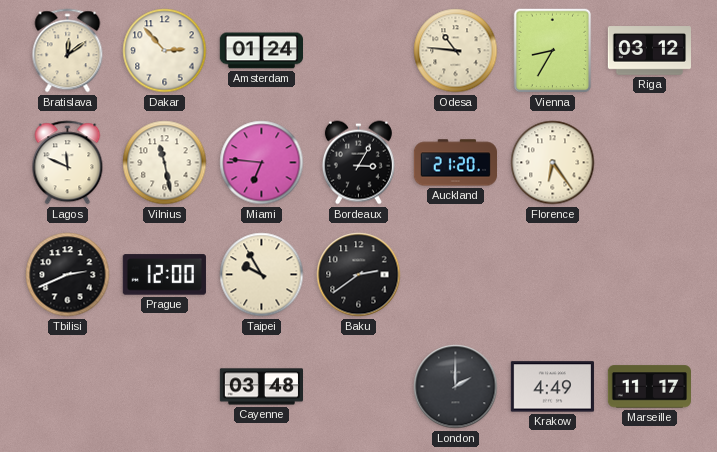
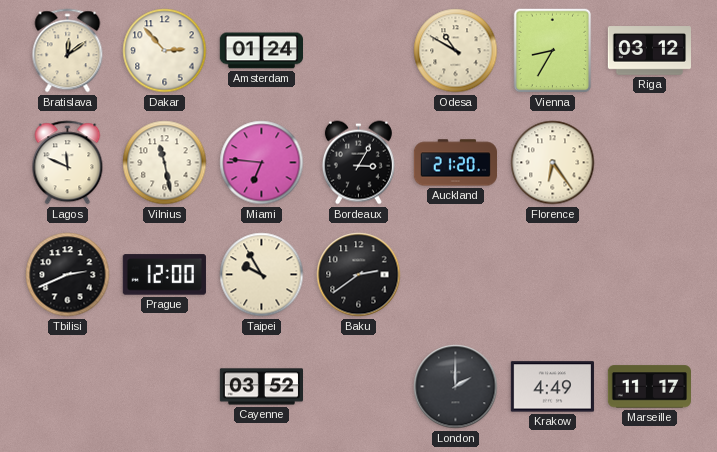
Odesa: 10:46 -> 10:50 (456, 51)
Cayenne: 03:48 -> 03:52 (262, 387)
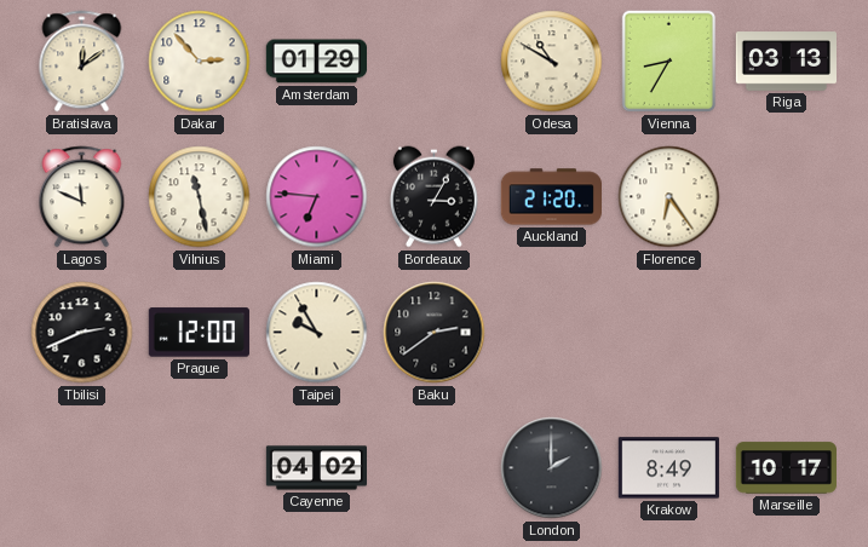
Amsterdam: 01:24 -> 01:29 (316, 62)
Riga: 03:12 -> 03:13 (786, 62)
Cayenne: 03:52 -> 04:02 (317, 468)
Krakow: 4:49 -> 8:49 (668, 468)
Marseille: 11:17 -> 10:17 (786, 468)
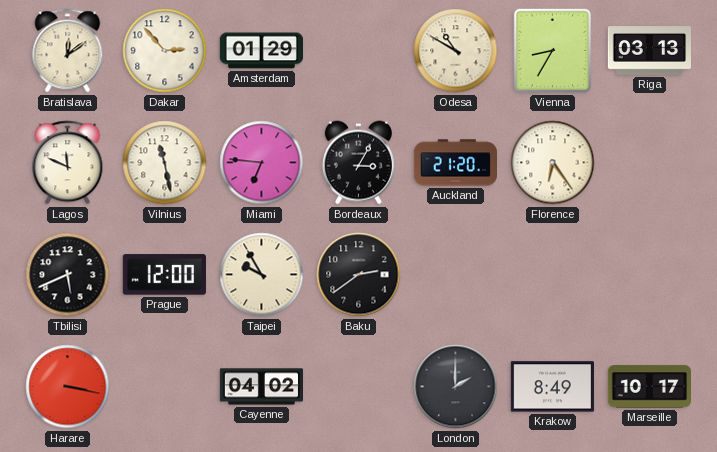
Tbilisi: 2:41 -> 5:41 (68, 275)
Harare: none -> 3:17 (68, 387)
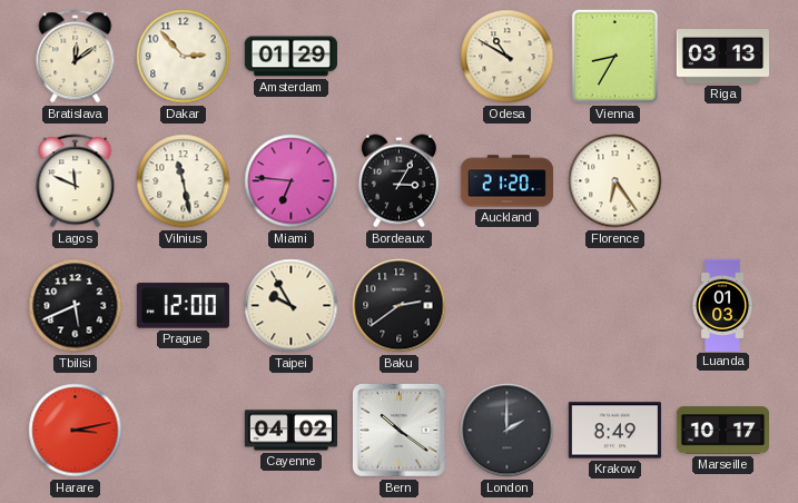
Luanda: none -> 01:03 (722, 305)
Harare: 3:17 -> 3:13 (76, 431)
Bern: none -> 10:21 (400, 431)
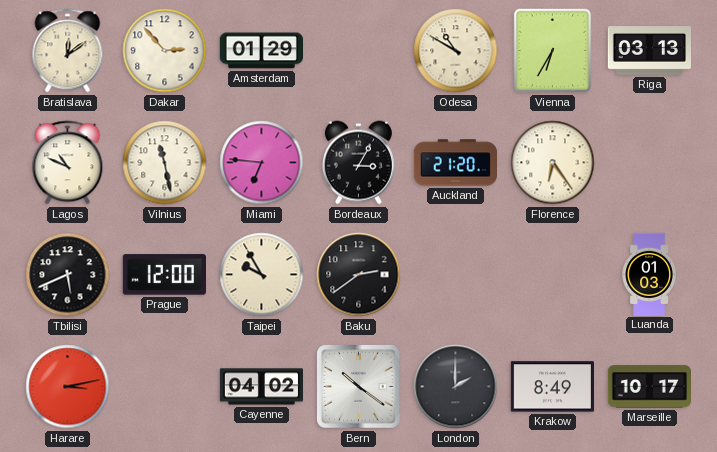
Vienna: 8:35 -> 6:35 (553, 51)
Lagos: 11:49 -> 10:49 (68, 163)
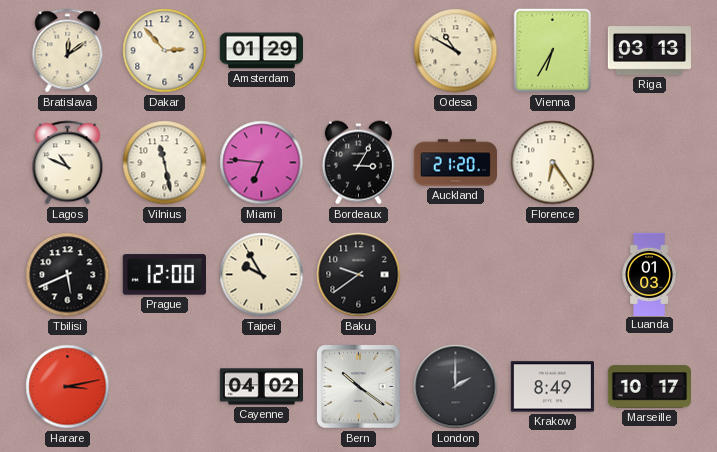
Baku: 2:39 -> 9:39 (359, 275)
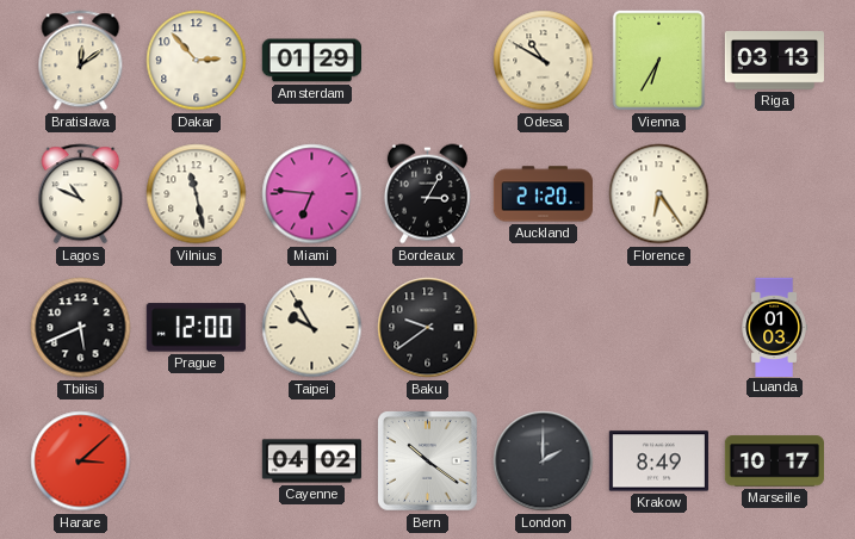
Harare: 3:13 -> 3:08 (81, 461)
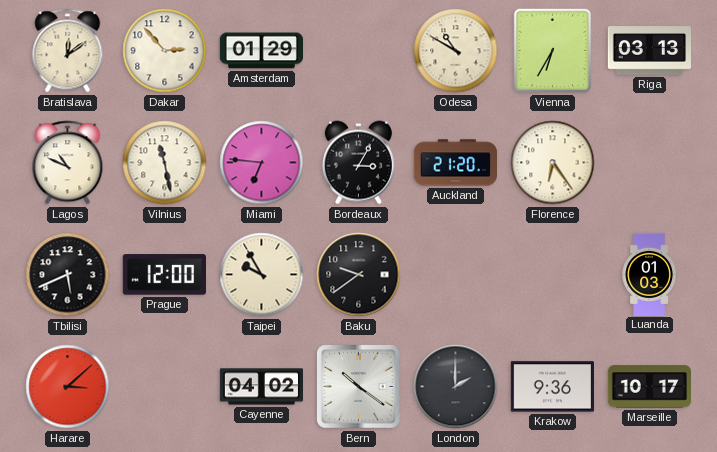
Krakow: 8:49 -> 9:36 (552, 387)
